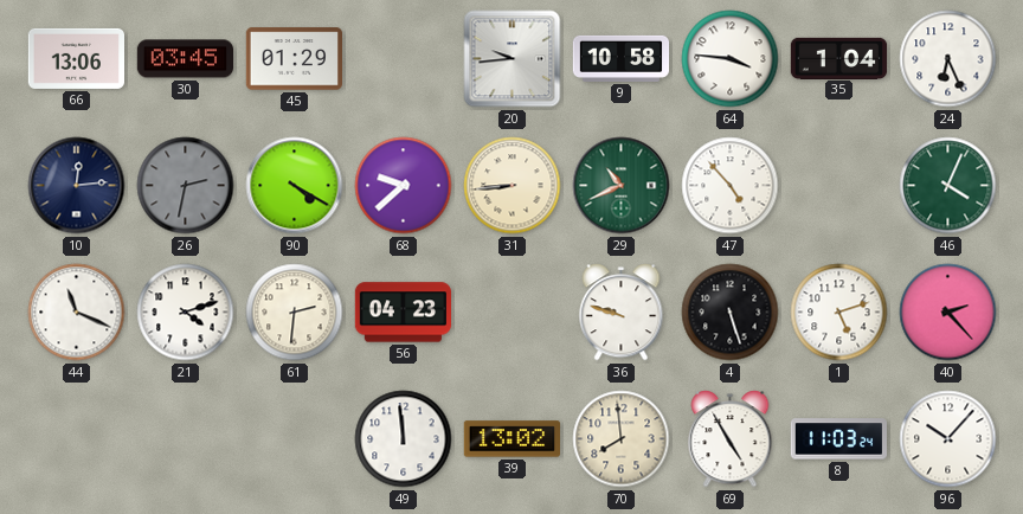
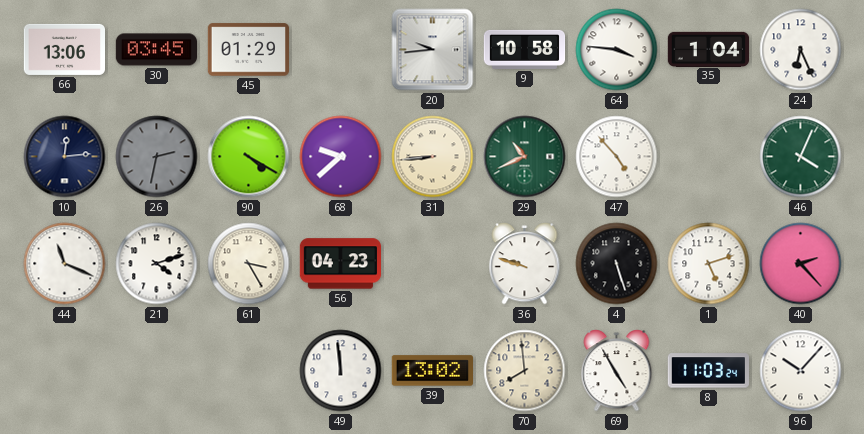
61: 2:31 -> 3:25 (249, 264)
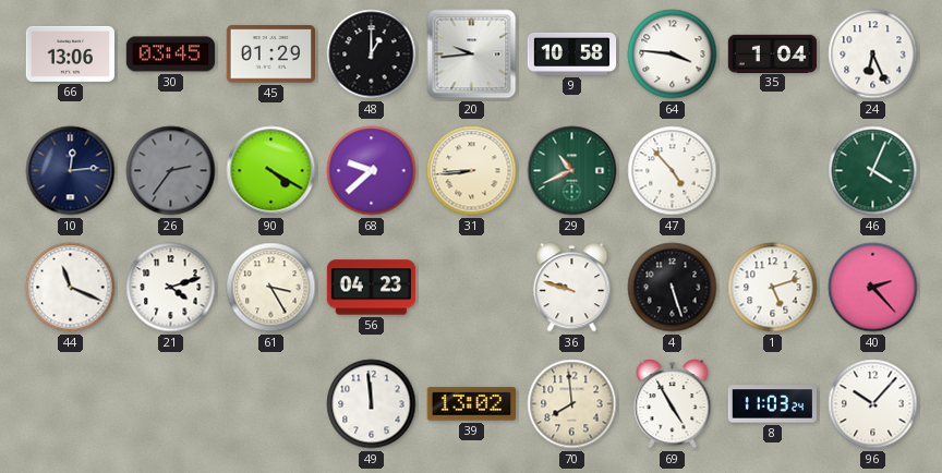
48: none -> 1:00 (372, 54)
26: 2:32 -> 2:36 (171, 171)
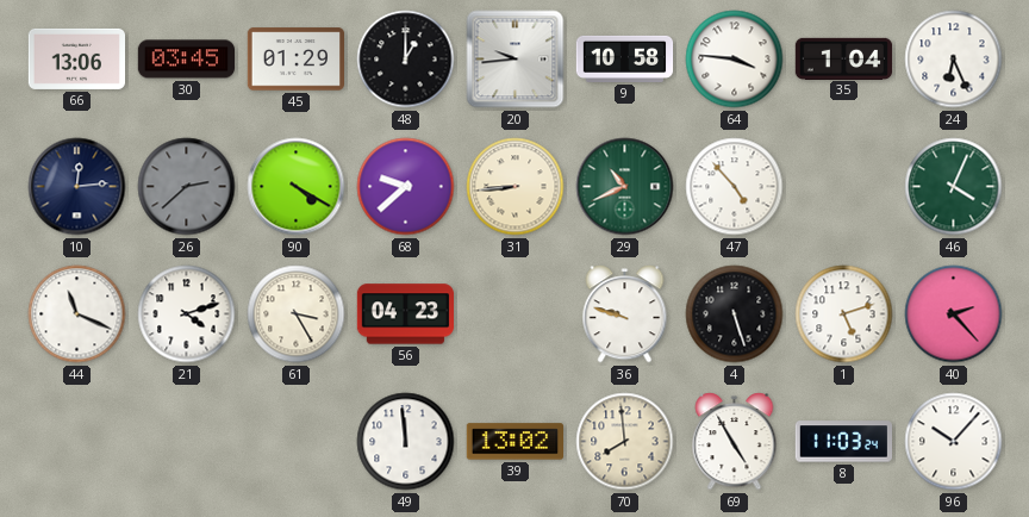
26: 2:36 -> 2:38 (187, 187)
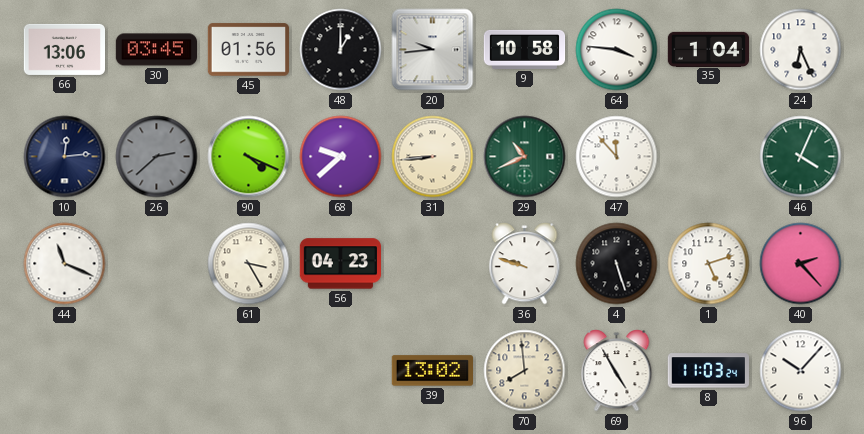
45: 01:29 -> 01:56 (248, 50)
90: 4:20 -> 4:19 (249, 157)
47: 4:53 -> 11:53 (617, 157)
21: 4:12 -> none (187, 314)
49: 11:59 -> none (406, 442)
